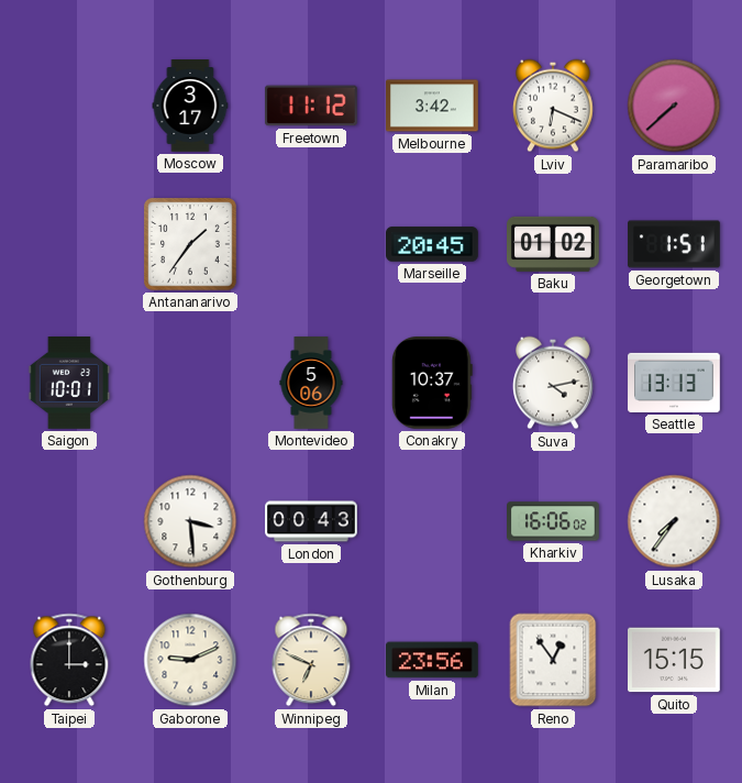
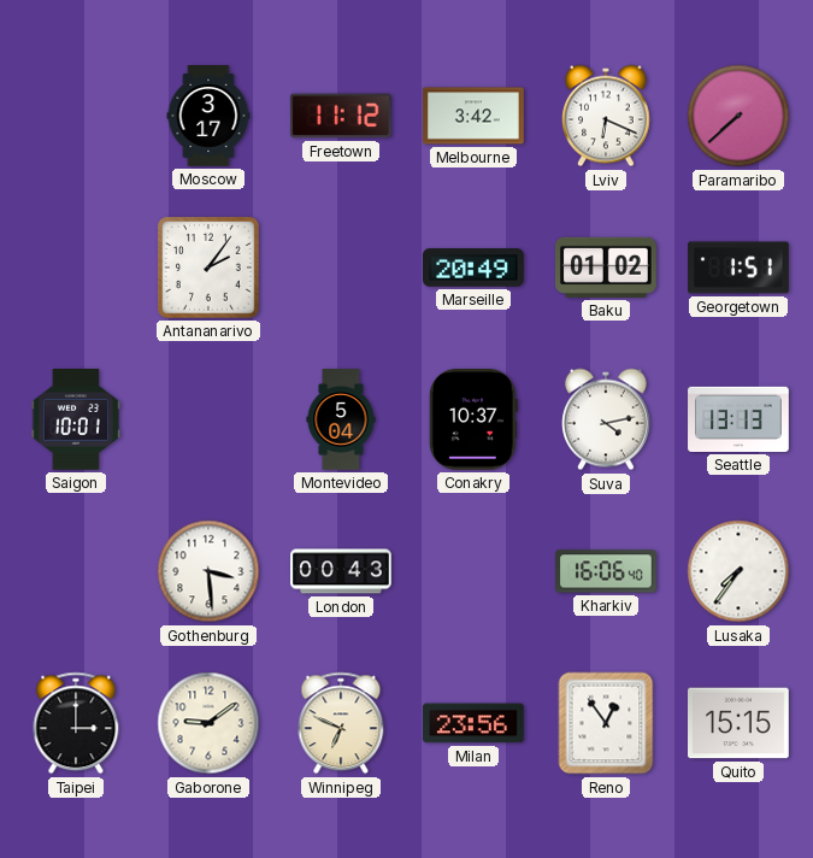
Antananarivo: 1:36 -> 2:06 (210, 269)
Marseille: 20:45 -> 20:49 (475, 268)
Montevideo: 5:06 -> 5:04 (341, 419)
Kharkiv: 16:06:02 -> 16:06:40 (607, 571)
Gaborone: 9:11 -> 9:09 (208, 723)
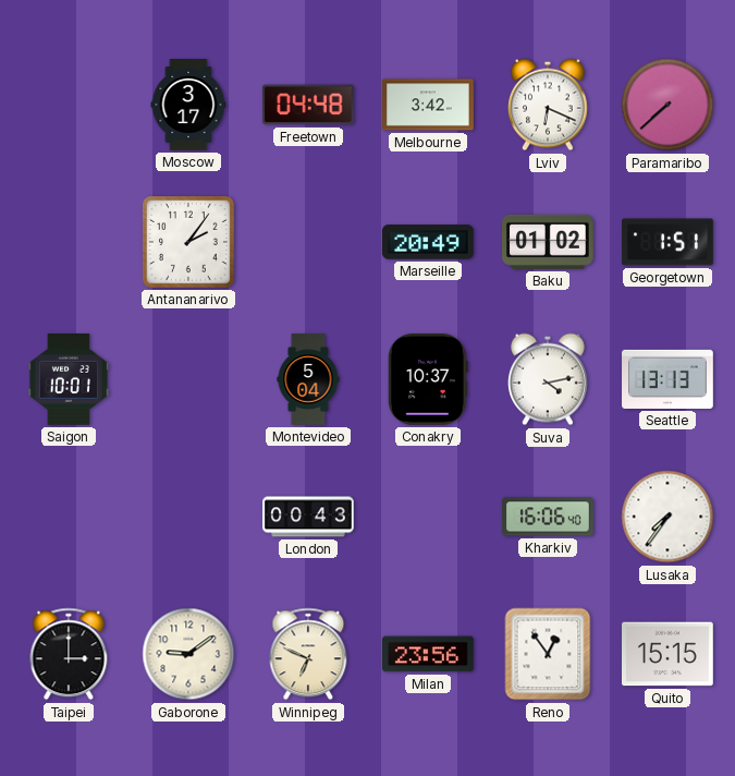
Freetown: 11:12 -> 04:48 (308, 105)
Gothenburg: 3:29 -> none (208, 571)
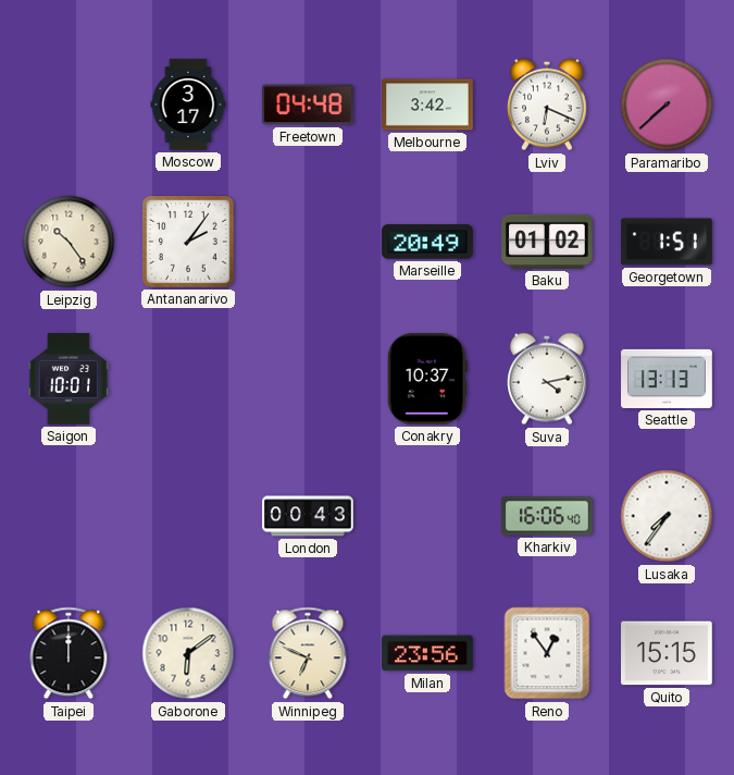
Leipzig: none -> 10:24 (69, 242)
Montevideo: 5:04 -> none (308, 379)
Taipei: 3:00 -> 12:00 (69, 653)
Gaborone: 9:09 -> 6:09 (188, 653)
